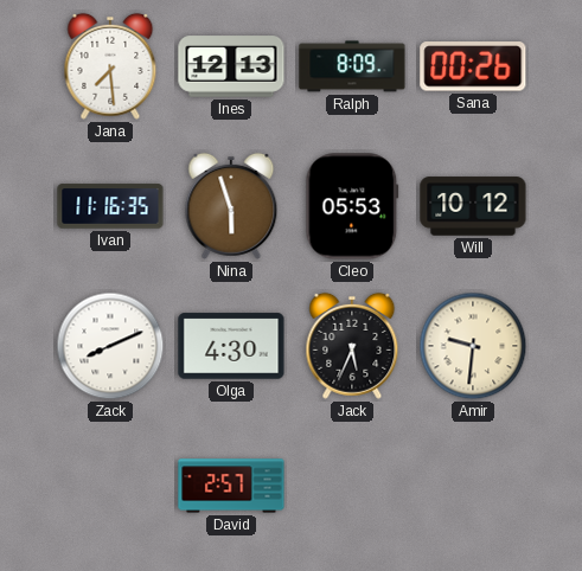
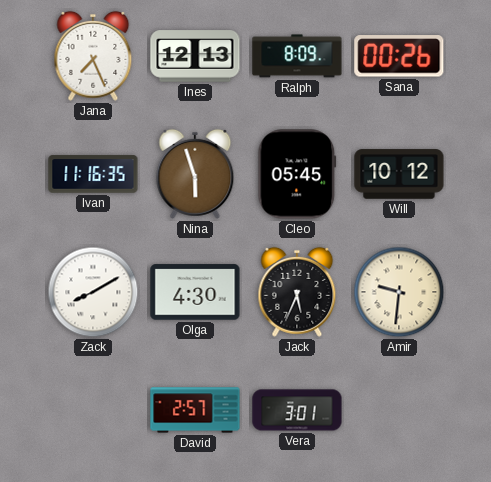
Jana: 7:29 -> 7:26 (93, 56)
Cleo: 05:53 -> 05:45 (297, 174)
Zack: 8:11 -> 8:10 (93, 292)
Vera: none -> 3:01 (297, 410)
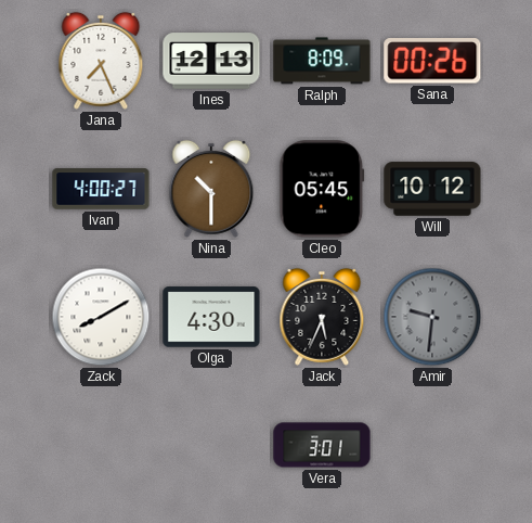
Ivan: 11:16 -> 4:00 (101, 189)
Nina: 5:57 -> 10:30 (211, 189)
Amir dial: cream -> grey (432, 317)
David: 2:57 -> none (195, 410)
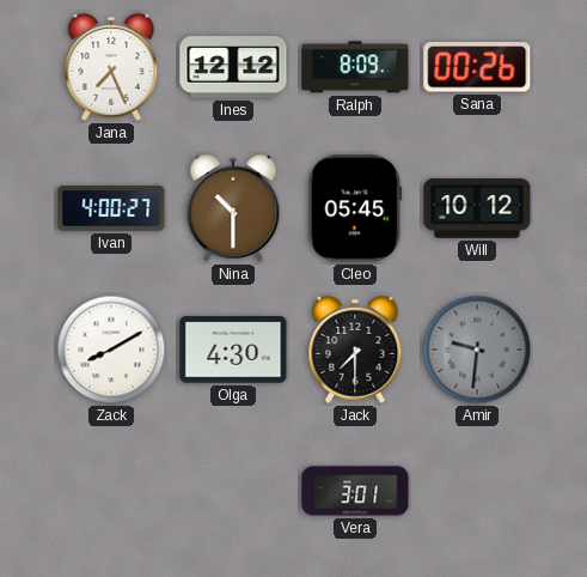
Ines: 12:13 -> 12:12 (233, 67)
Jack: 5:34 -> 7:30 (355, 350)
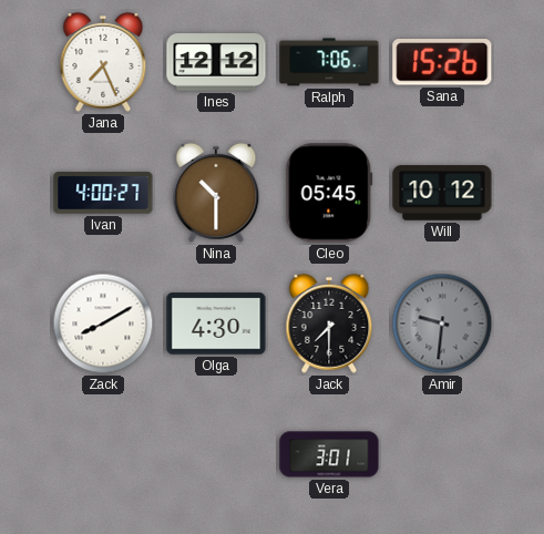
Ralph: 8:09 -> 7:06 (329, 62)
Sana: 00:26 -> 15:26 (442, 62)
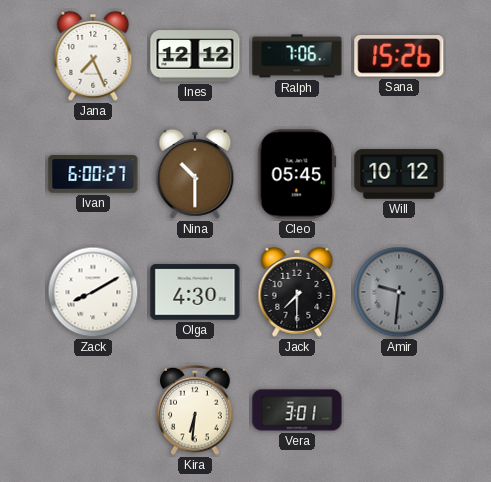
Ivan: 4:00 -> 6:00 (93, 174)
Kira: none -> 6:31 (195, 410)
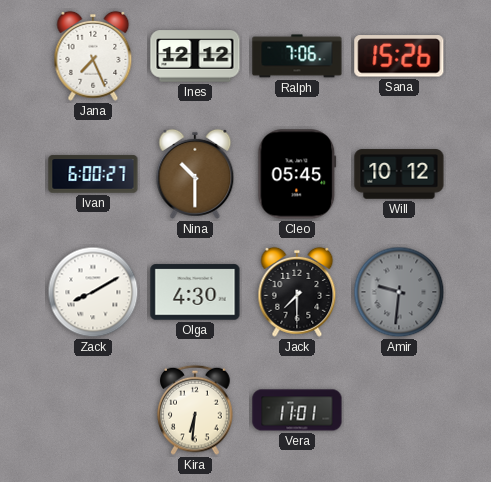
Vera: 3:01 -> 11:01 (297, 410)
